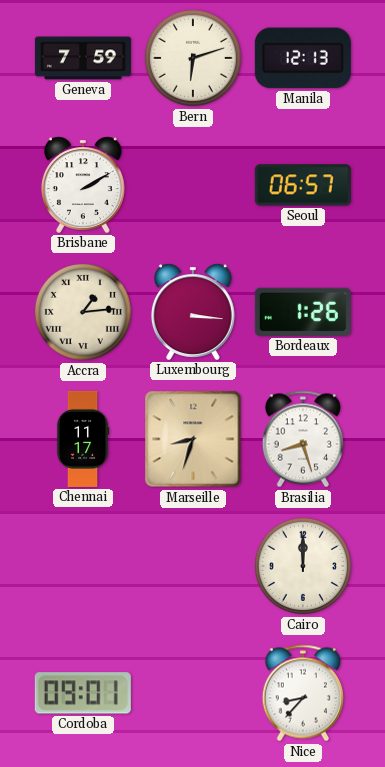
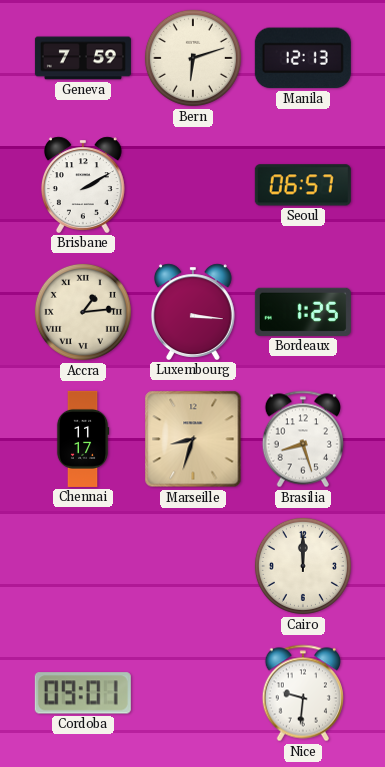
Bordeaux: 1:26 -> 1:25 (303, 312)
Nice: 8:37 -> 9:31 (302, 693)
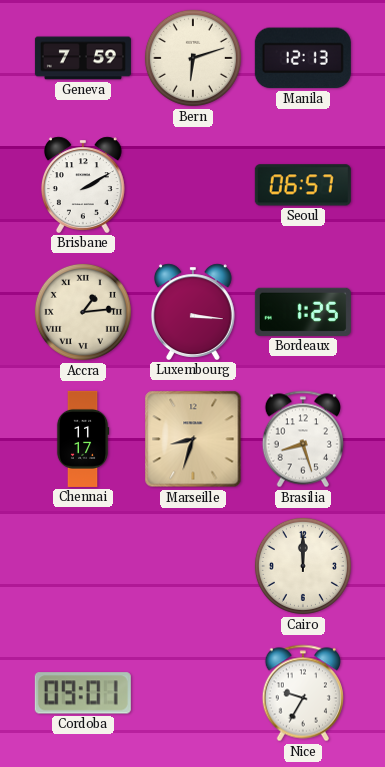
Nice: 9:31 -> 9:35 (302, 693)
